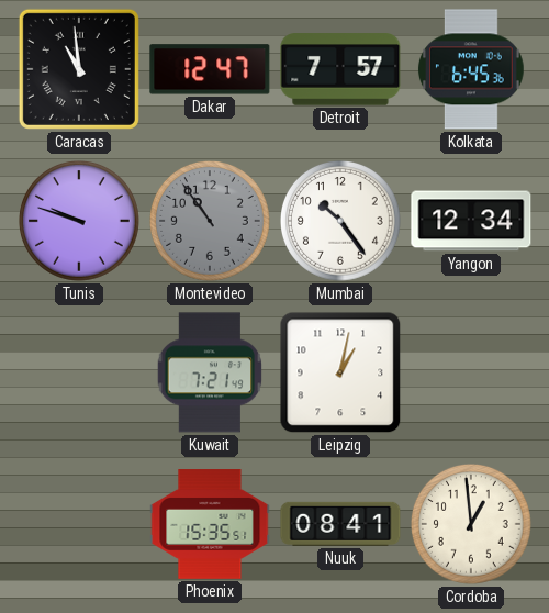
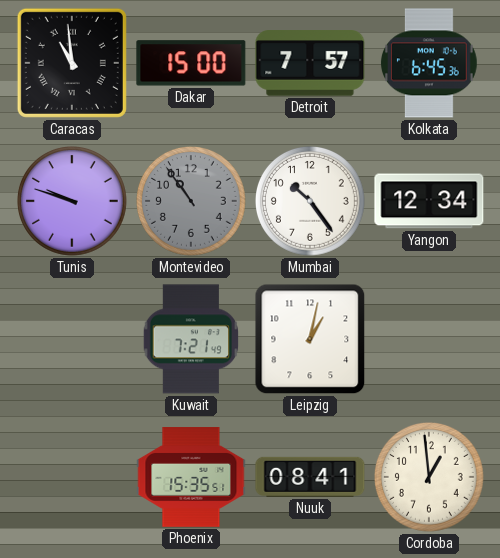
Dakar: 12:47 -> 15:00 (191, 63)
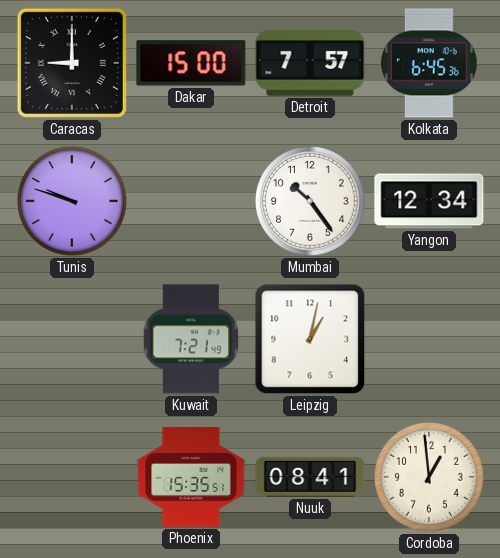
Caracas: 10:59 -> 9:00 (72, 63)
Montevideo: 10:54 -> none (192, 202)
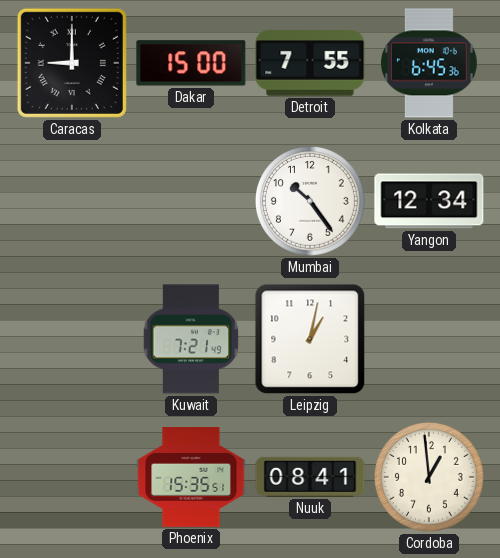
Detroit: 7:57 -> 7:55 (310, 63)
Tunis: 9:48 -> none (73, 202)
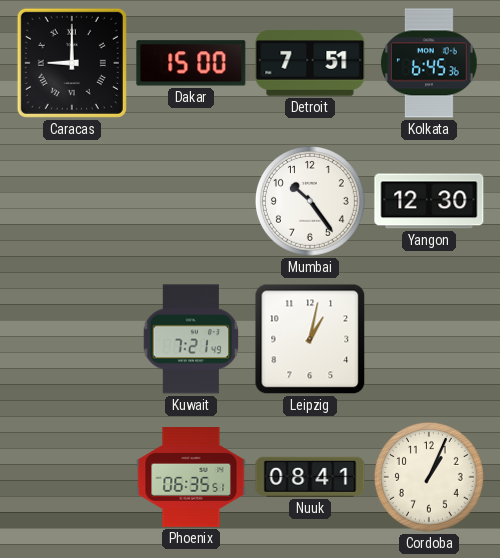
Detroit: 7:55 -> 7:51 (310, 63)
Yangon: 12:34 -> 12:30 (429, 201)
Phoenix: 15:35 -> 06:35 (191, 477)
Cordoba: 12:59 -> 1:04 (430, 478)
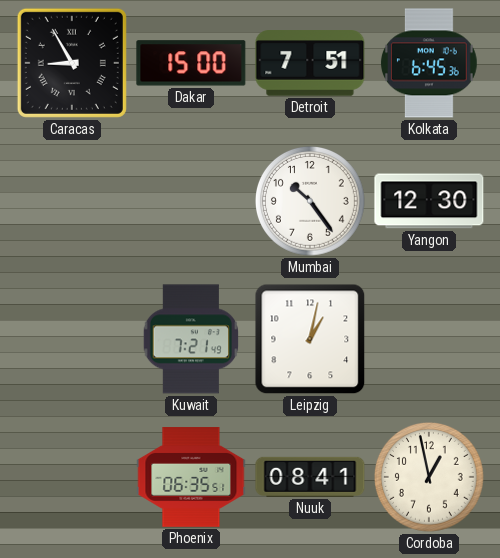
Caracas: 9:00 -> 8:55 (72, 63)
Cordoba: 1:04 -> 12:58 (430, 478)
